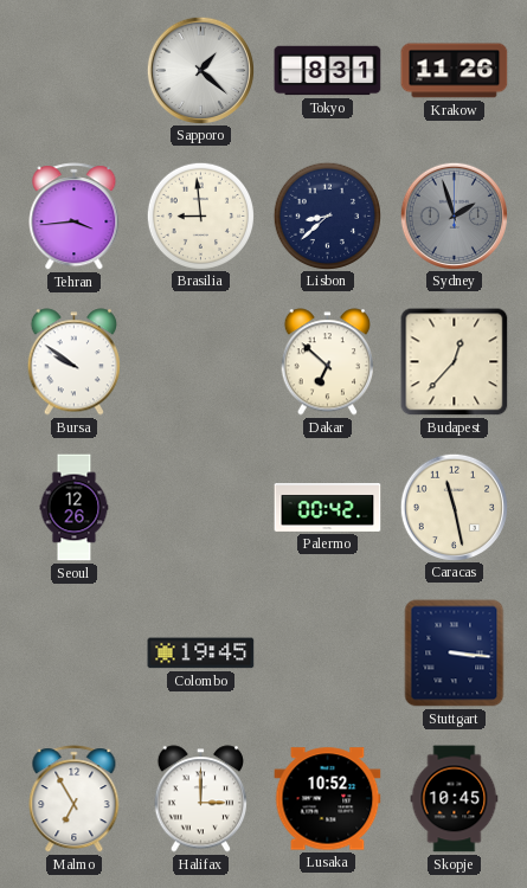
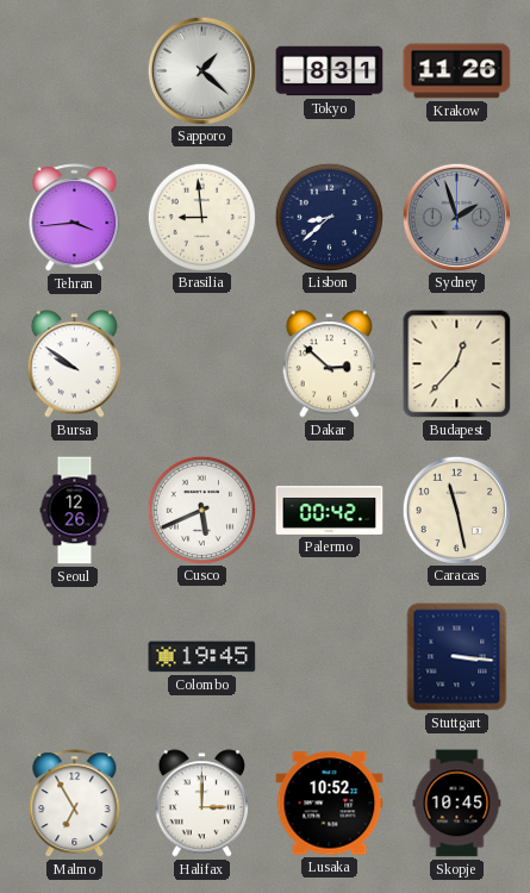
Dakar: 6:52 -> 2:52 (329, 364)
Cusco: none -> 5:41 (201, 510)
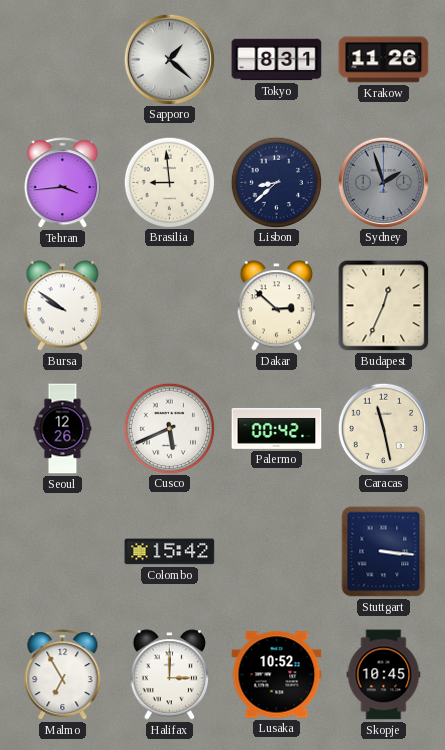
Budapest: 12:37 -> 12:34 (384, 306)
Colombo: 19:45 -> 15:42 (170, 552)
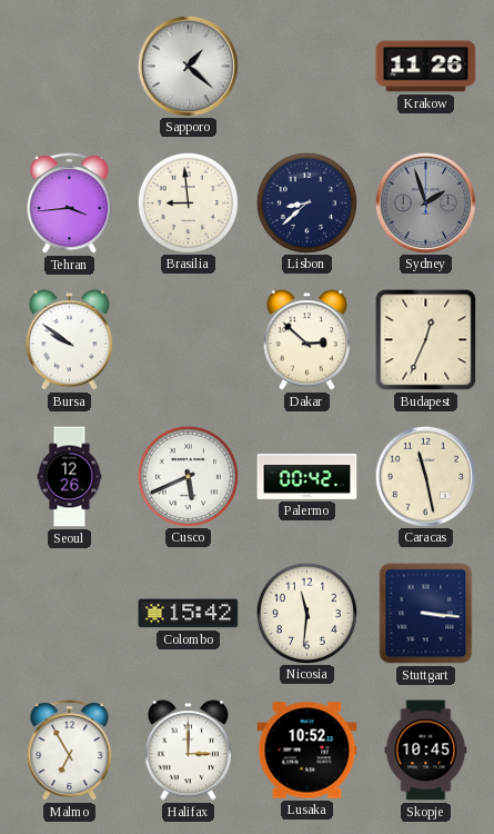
Tokyo: 8:31 -> none (277, 60)
Nicosia: none -> 11:31 (306, 613)
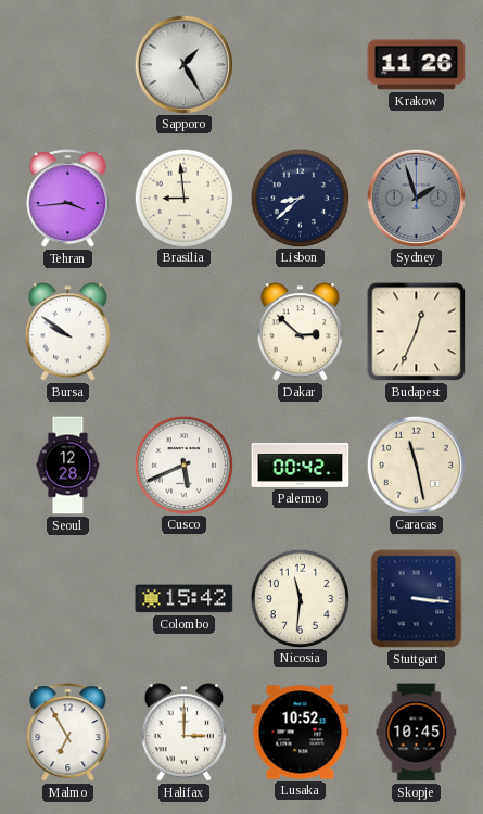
Sapporo: 1:22 -> 1:25 (183, 64)
Seoul: 12:26 -> 12:28 (68, 466)
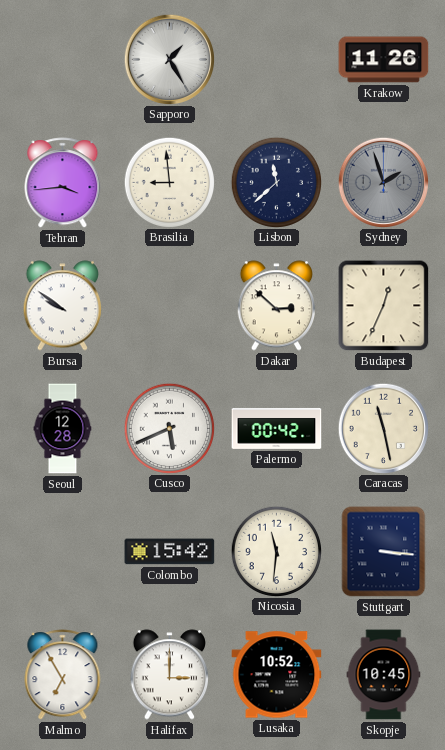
Lisbon: 8:38 -> 11:38 (276, 182)
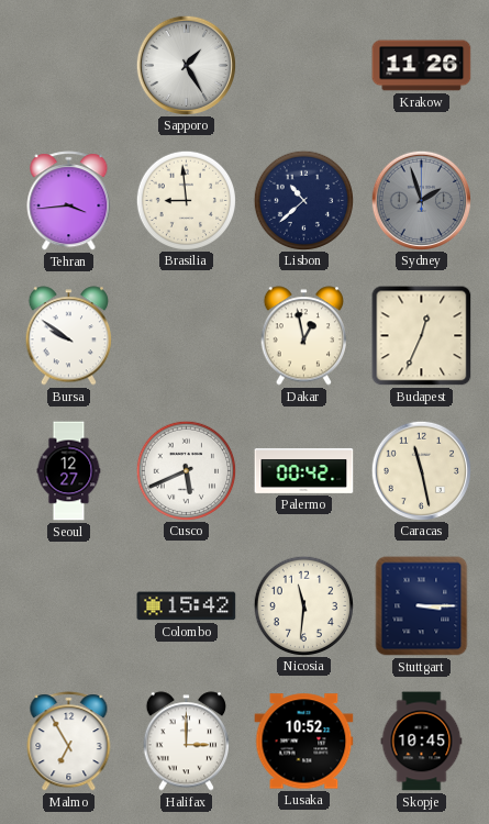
Lisbon: 11:38 -> 10:38 (303, 200)
Dakar: 2:52 -> 12:58 (303, 336)
Seoul: 12:28 -> 12:27 (69, 471)
Stuttgart: 3:16 -> 3:15 (422, 606)
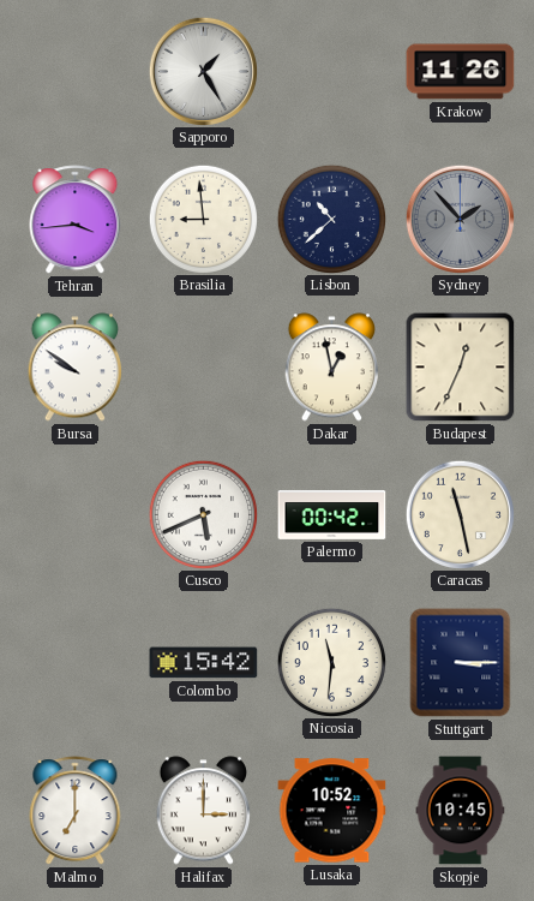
Sydney: 1:57 -> 1:53 (460, 219)
Seoul: 12:27 -> none (69, 471)
Malmo: 6:55 -> 7:00 (76, 811)
